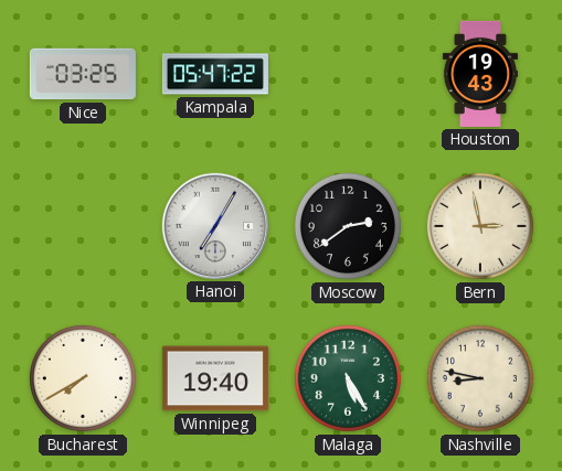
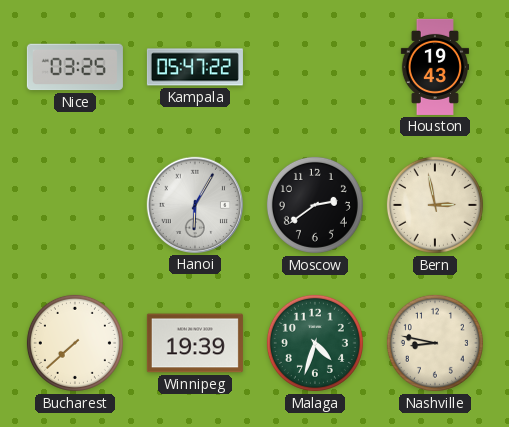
Hanoi: 7:05 -> 6:05 (195, 205)
Bucharest: 7:40 -> 7:38 (75, 343)
Winnipeg: 19:40 -> 19:39 (195, 343)
Malaga: 5:25 -> 4:33 (315, 343)
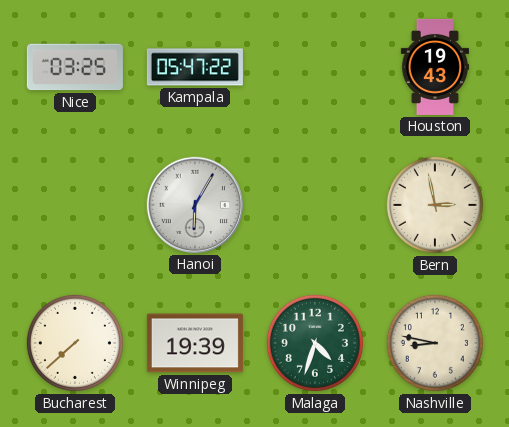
Moscow: 2:39 -> none (315, 205)
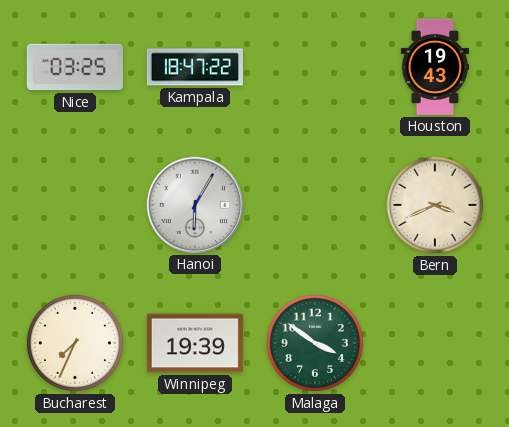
Kampala: 05:47 -> 18:47 (195, 67)
Bern: 2:58 -> 3:41 (435, 205)
Bucharest: 7:38 -> 7:34 (75, 343)
Malaga: 4:33 -> 3:51 (315, 343)
Nashville: 8:47 -> none (435, 343)
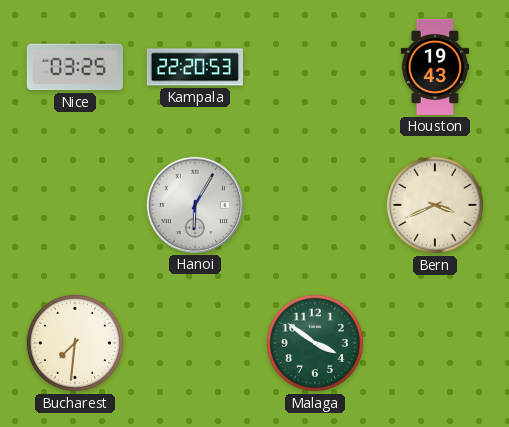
Kampala: 18:47 -> 22:20 (195, 67)
Bucharest: 7:34 -> 7:31 (75, 343)
Winnipeg: 19:39 -> none (195, 343)
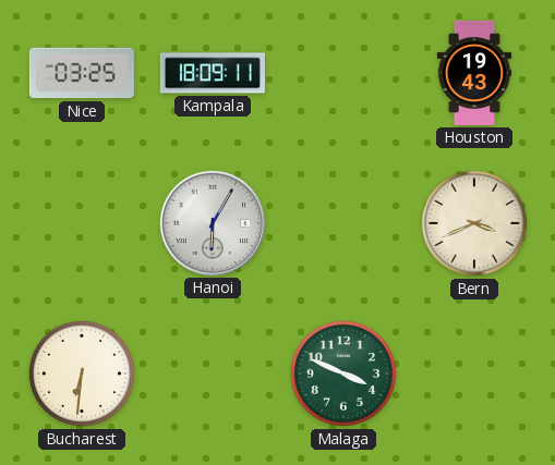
Kampala: 22:20 -> 18:09 (213, 73)
Bucharest: 7:31 -> 6:31 (82, 374)
Malaga: 3:51 -> 3:49 (343, 374)
